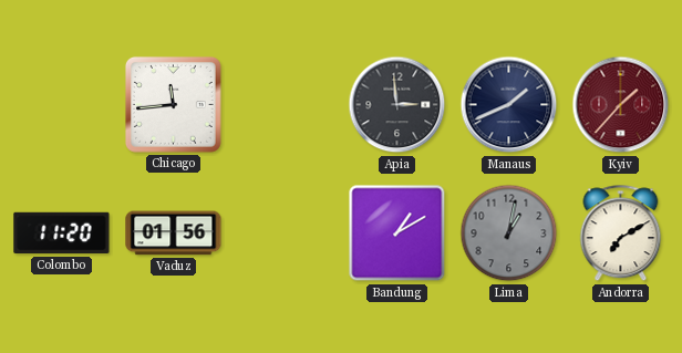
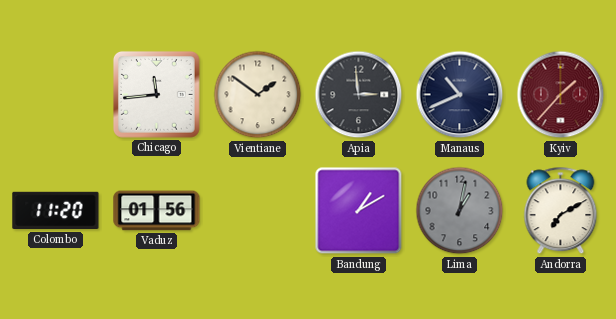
Vientiane: none -> 1:51 (258, 95)
Manaus: 1:41 -> 10:41 (460, 95)
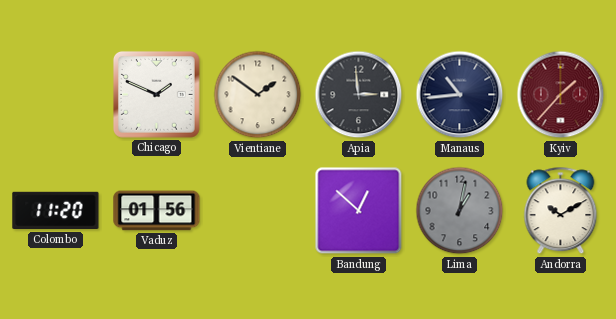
Chicago: 11:44 -> 1:49 (156, 94)
Manaus: 10:41 -> 10:44 (460, 95)
Bandung: 1:10 -> 12:52 (359, 211)
Andorra: 7:10 -> 10:10 (561, 211)
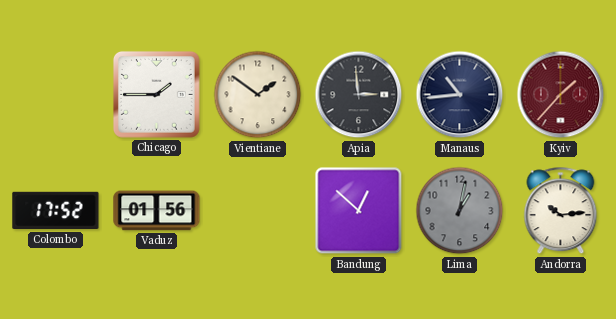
Chicago: 1:49 -> 1:45 (156, 94)
Colombo: 11:20 -> 17:52 (56, 211)
Andorra: 10:10 -> 10:14 (561, 211)
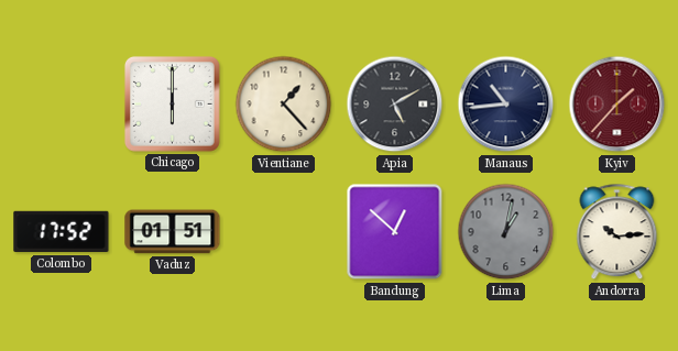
Chicago: 1:45 -> 6:00 (172, 103)
Vientiane: 1:51 -> 1:23 (284, 105)
Apia: 2:59 -> 5:10 (395, 105)
Vaduz: 01:56 -> 01:51 (173, 232)
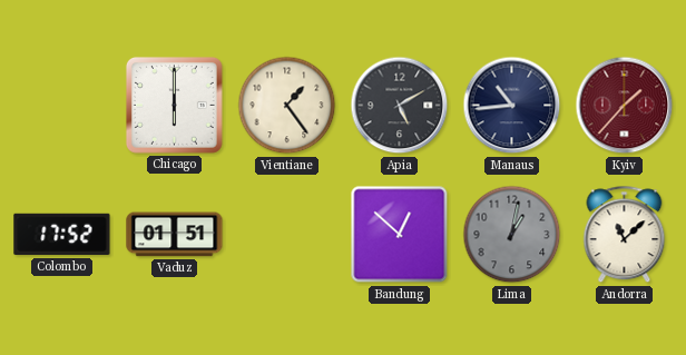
Vientiane: 1:23 -> 1:24 (287, 106)
Andorra: 10:14 -> 11:08 (625, 235)
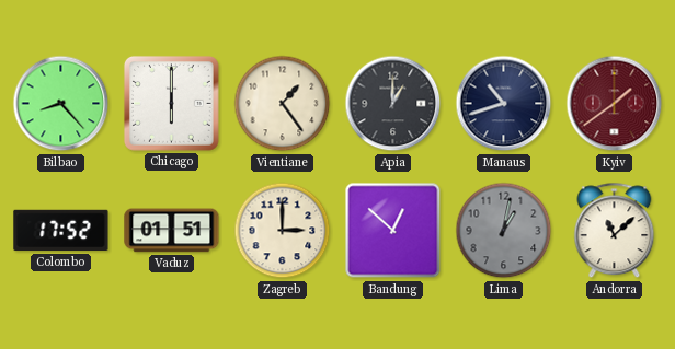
Bilbao: none -> 8:23 (61, 104)
Apia: 5:10 -> 1:00 (393, 104)
Manaus: 10:44 -> 10:42 (504, 104)
Kyiv: 1:37 -> 1:39 (615, 104)
Zagreb: none -> 3:00 (283, 231)
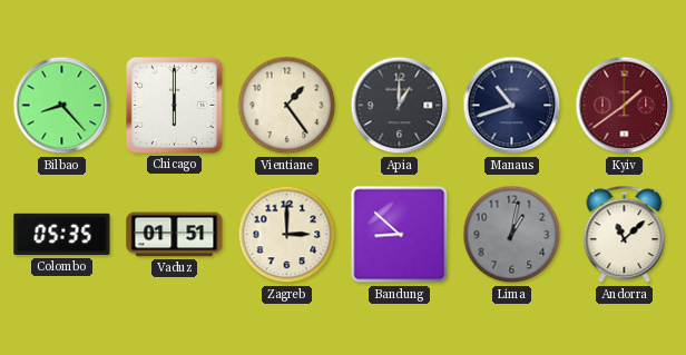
Colombo: 17:52 -> 05:35 (62, 235)
Bandung: 12:52 -> 8:52 (400, 235)
